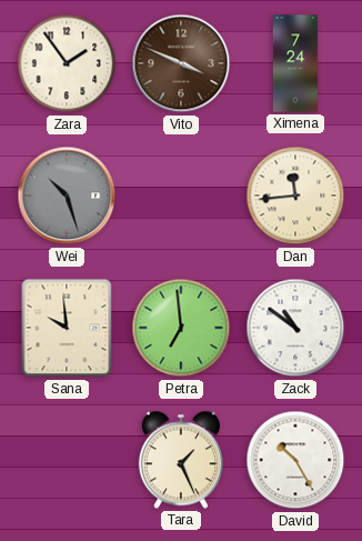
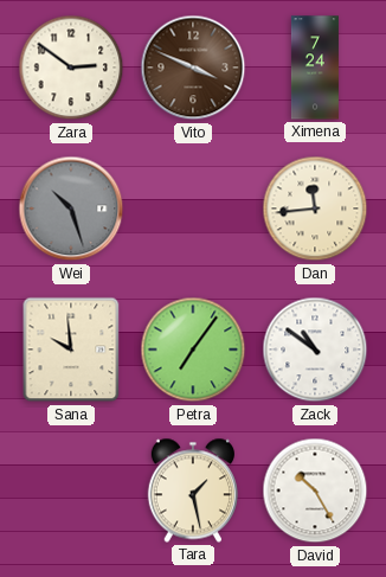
Zara: 1:54 -> 2:51 (71, 68)
Petra: 6:59 -> 7:06 (193, 350)
Tara: 1:26 -> 1:28 (192, 491)
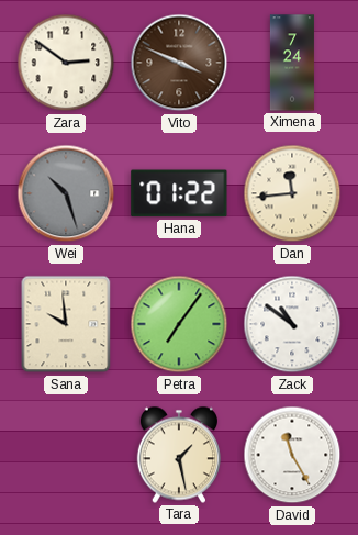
Hana: none -> 01:22 (179, 193)
David: 10:25 -> 11:25 (292, 455)
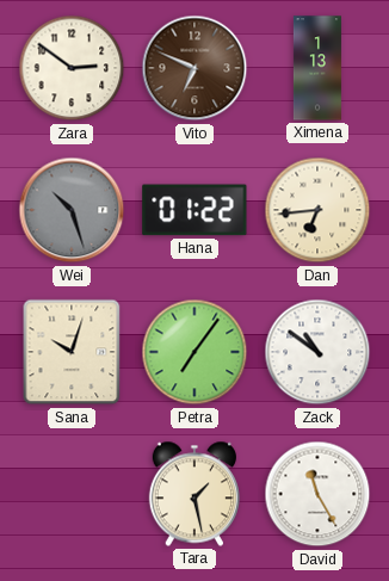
Vito: 3:49 -> 6:49 (194, 68)
Ximena: 7:24 -> 1:13 (317, 68)
Dan: 11:44 -> 6:44 (317, 210)
Sana: 9:59 -> 10:03 (72, 352)
